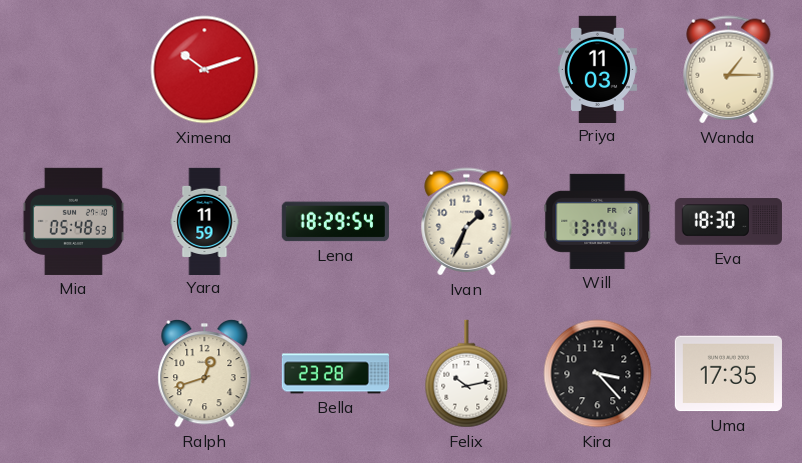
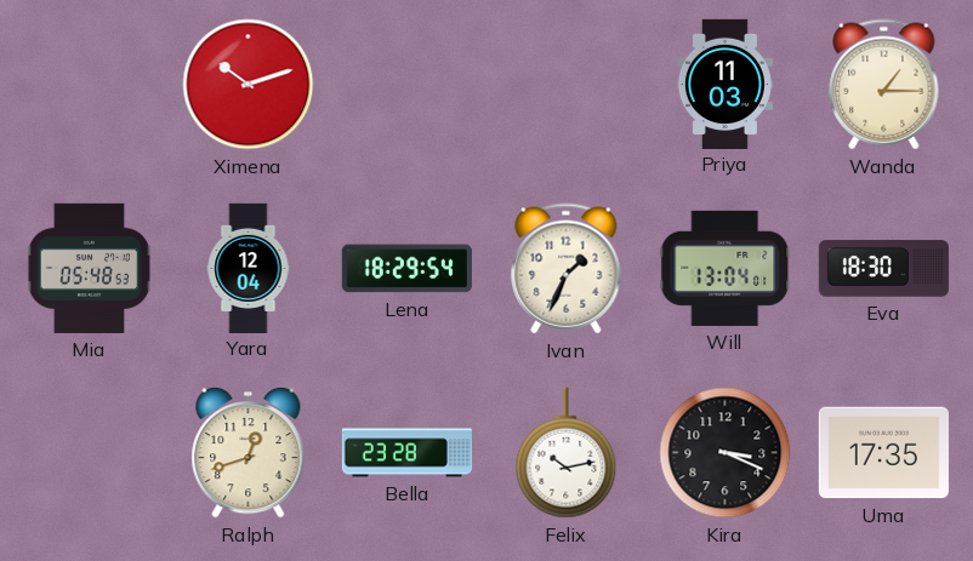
Yara: 11:59 -> 12:04 (249, 268)
Kira: 3:23 -> 3:19 (726, 453)
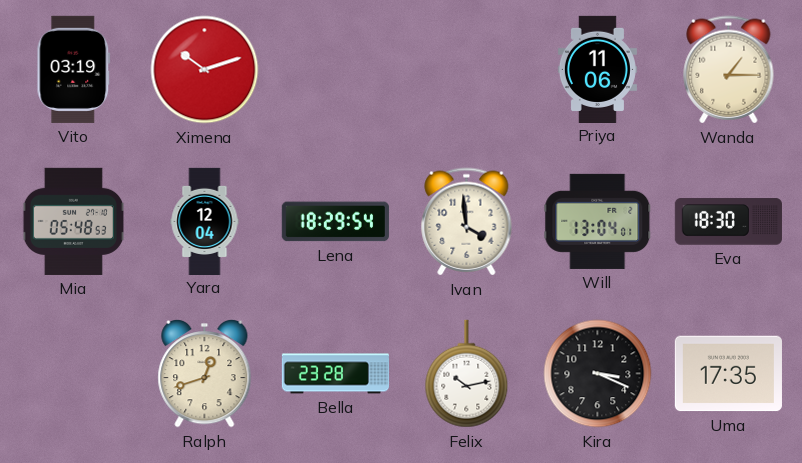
Vito: none -> 03:19 (74, 69)
Priya: 11:03 -> 11:06 (597, 69)
Ivan: 1:34 -> 3:59 (467, 222)
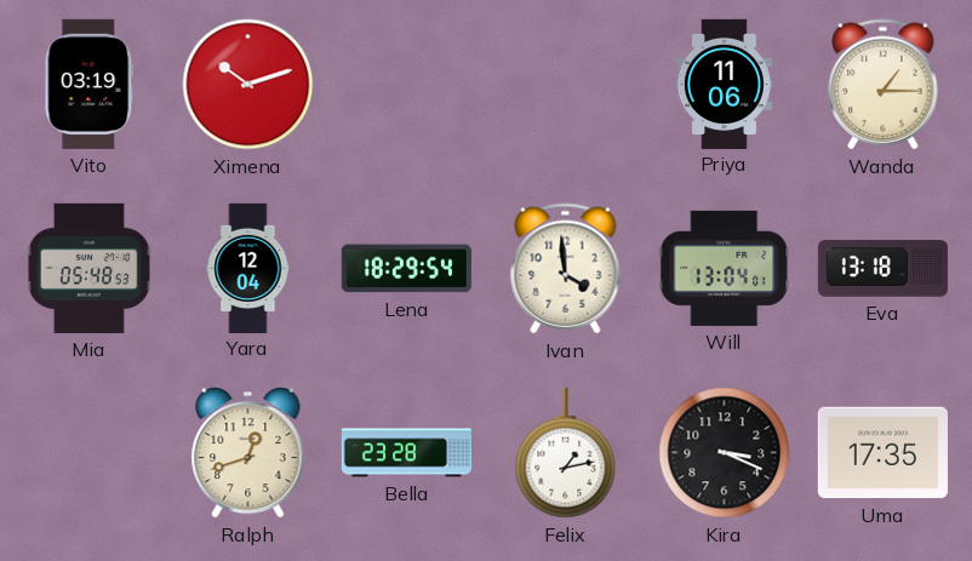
Eva: 18:30 -> 13:18 (882, 269)
Felix: 10:13 -> 1:13 (566, 453)
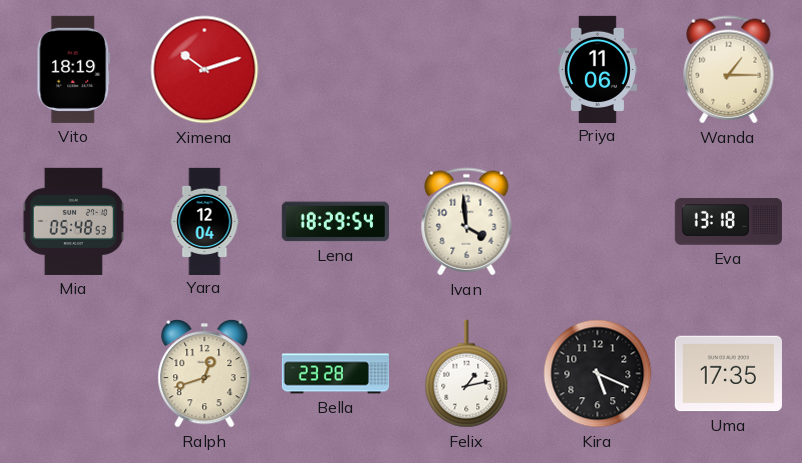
Vito: 03:19 -> 18:19 (74, 69)
Will: 13:04 -> none (725, 268)
Kira: 3:19 -> 5:19 (598, 374)
